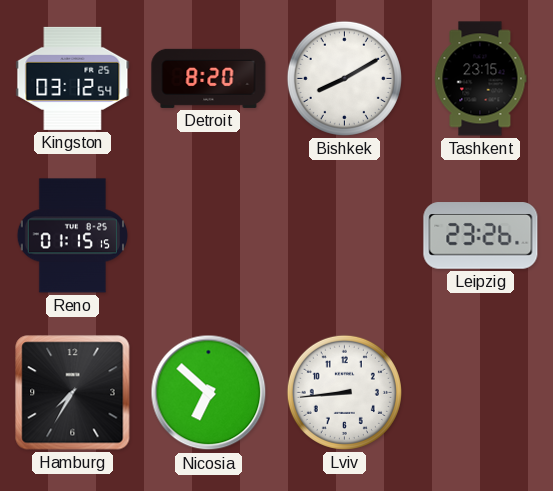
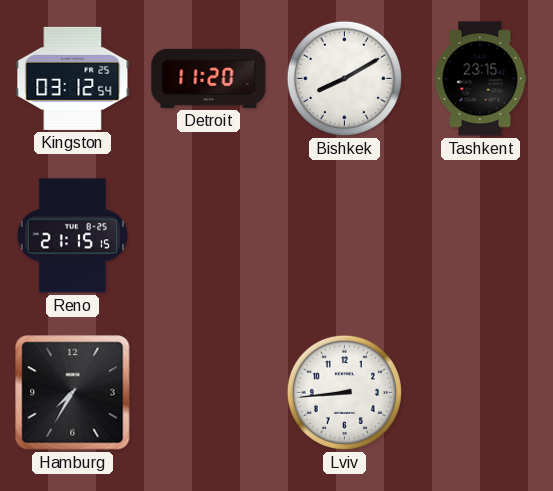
Detroit: 8:20 -> 11:20 (209, 78)
Reno: 01:15 -> 21:15 (72, 236)
Leipzig: 23:26 -> none (481, 236)
Nicosia: 6:52 -> none (209, 393)
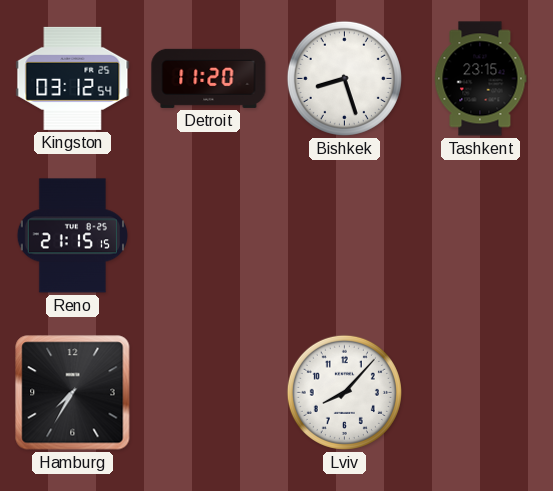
Bishkek: 8:10 -> 8:27 (344, 78)
Lviv: 8:44 -> 8:07 (344, 392)
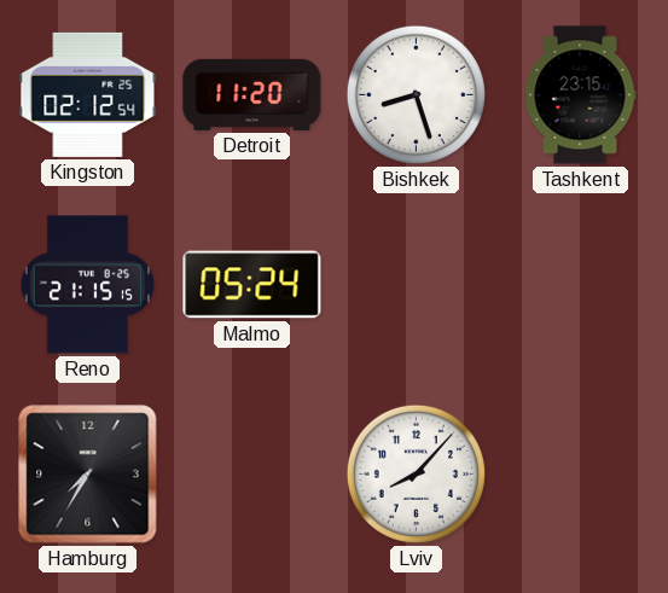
Kingston: 03:12 -> 02:12 (88, 94)
Malmo: none -> 05:24 (252, 285)
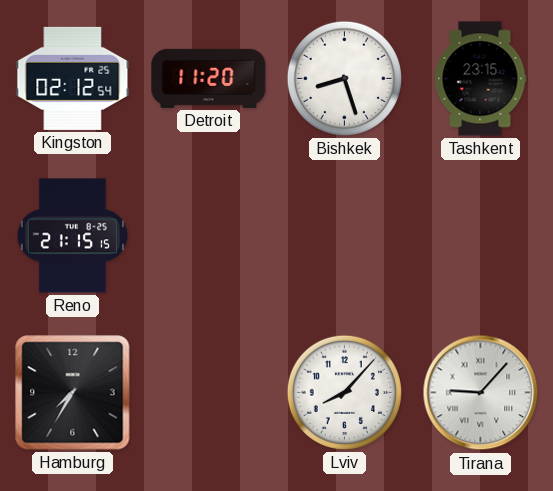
Malmo: 05:24 -> none (252, 285)
Tirana: none -> 9:07 (481, 393)
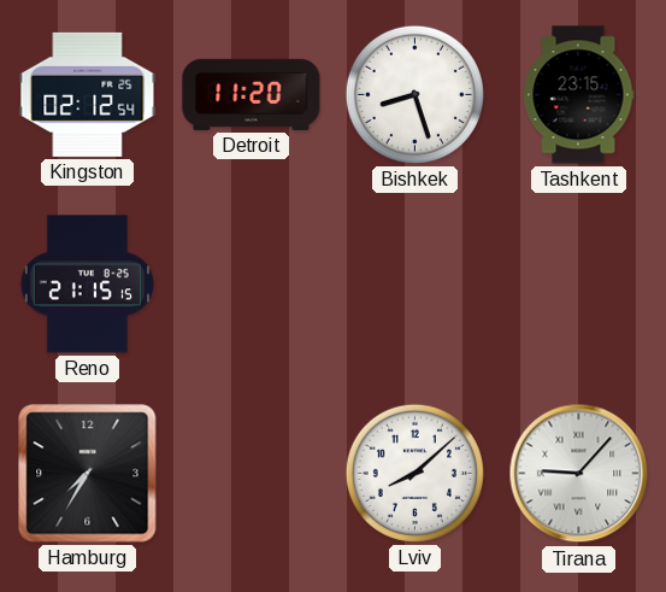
Lviv: 8:07 -> 8:08 (414, 473)
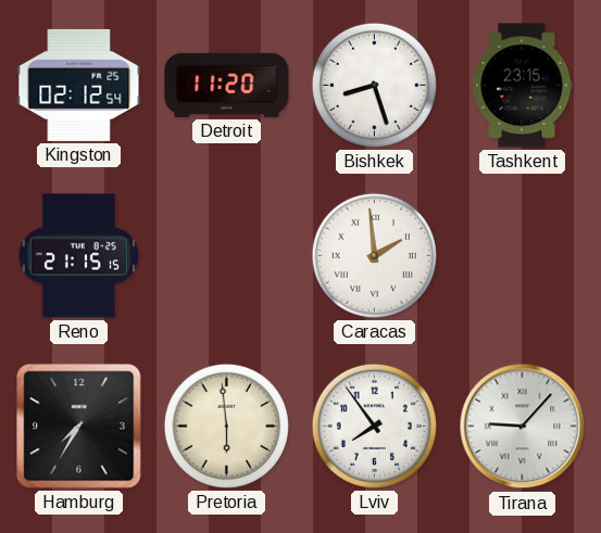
Caracas: none -> 1:59 (374, 255)
Pretoria: none -> 5:59 (226, 426)
Lviv: 8:08 -> 7:54 (374, 426)
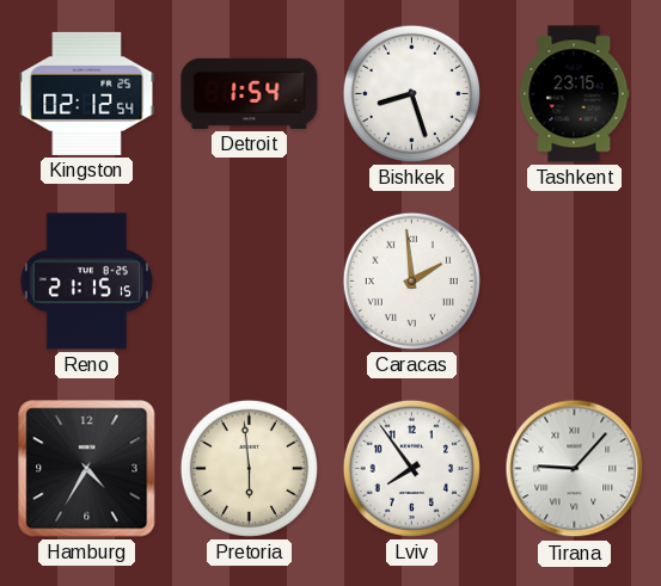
Detroit: 11:20 -> 1:54 (250, 93)
Hamburg: 7:35 -> 4:35 (87, 469)
